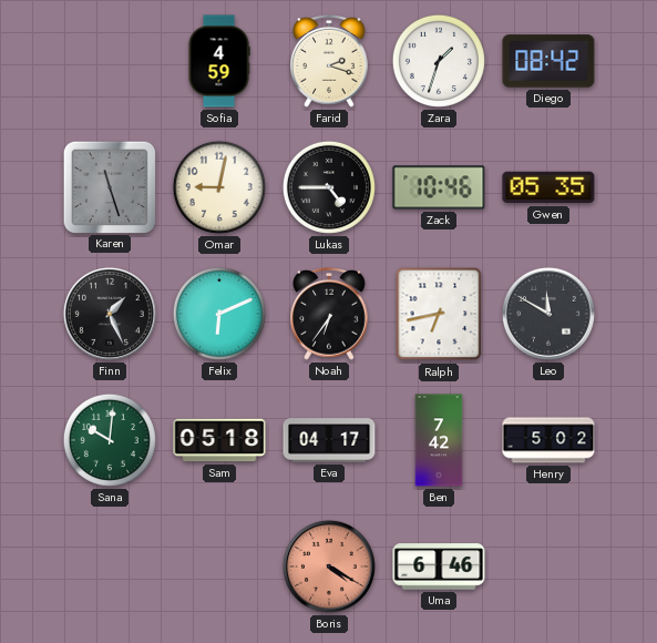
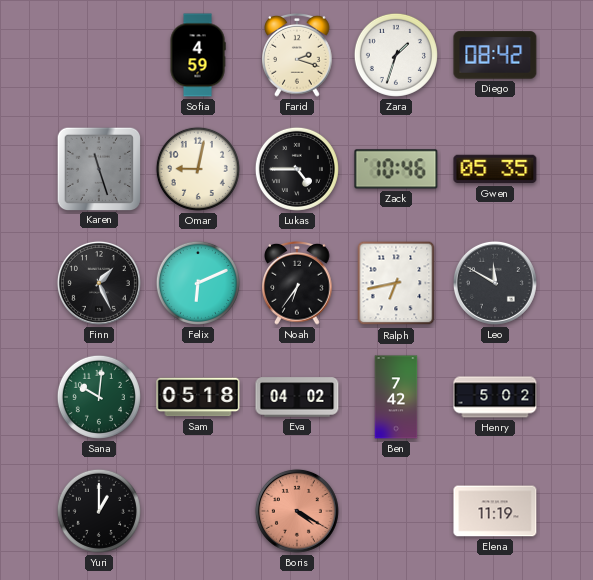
Eva: 04:17 -> 04:02 (297, 397)
Yuri: none -> 1:00 (99, 511)
Uma: 6:46 -> none (439, 567)
Elena: none -> 11:19 (495, 511)
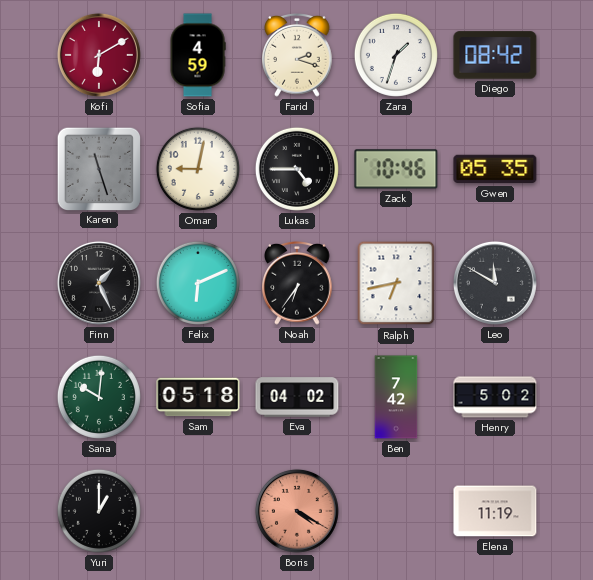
Kofi: none -> 6:10 (99, 55)
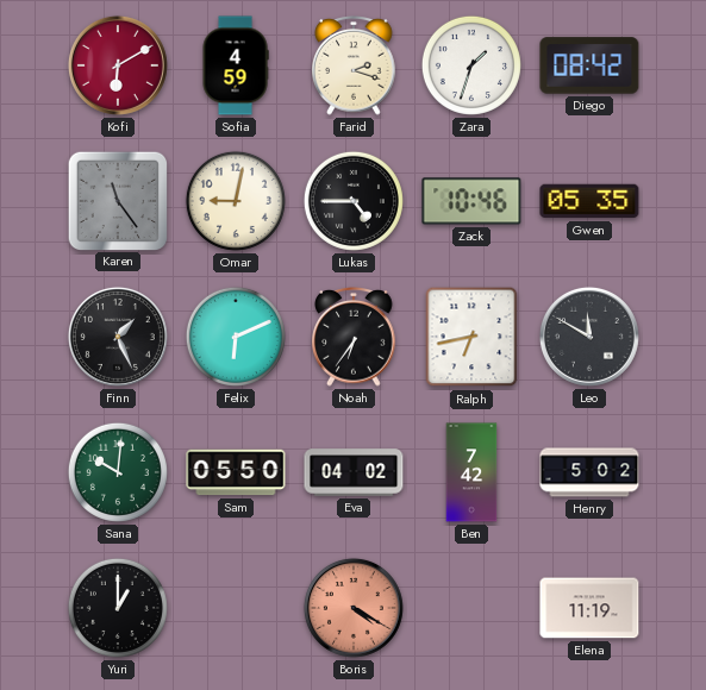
Karen: 11:27 -> 11:24 (117, 200)
Sam: 05:18 -> 05:50 (236, 472)
